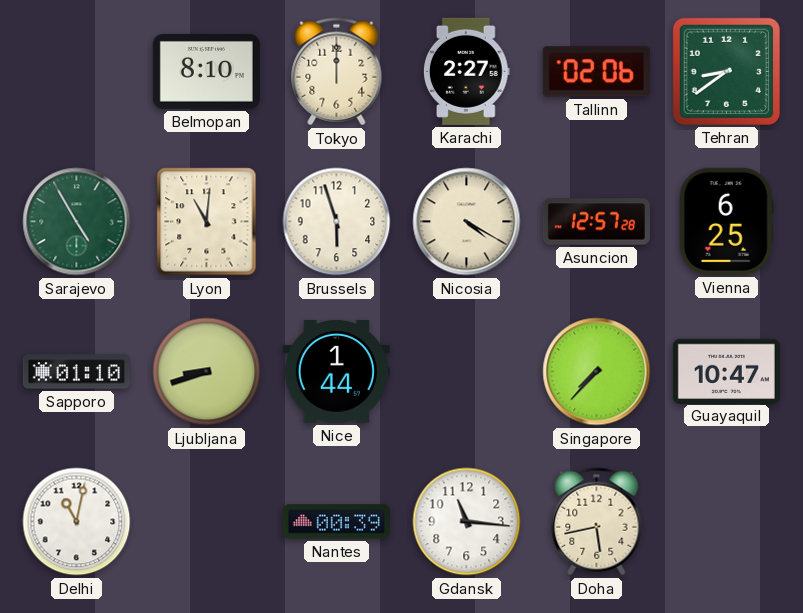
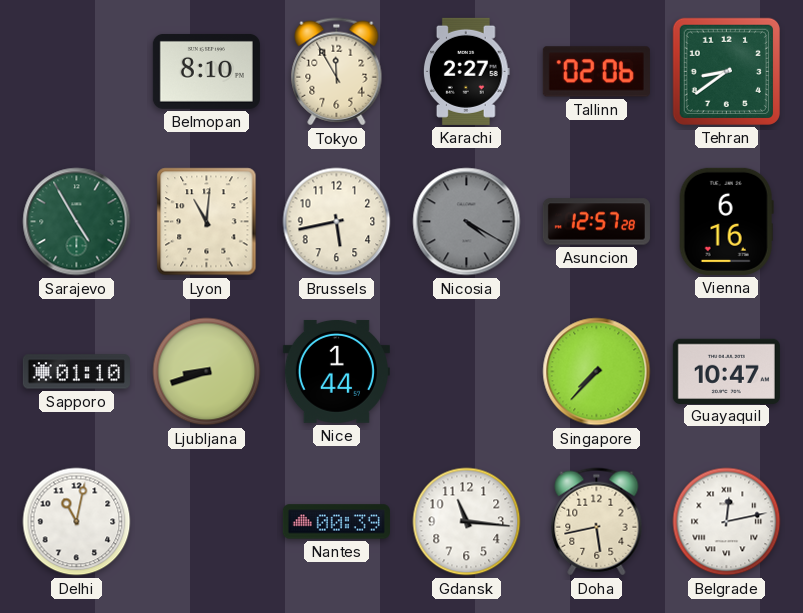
Tokyo: 12:00 -> 11:55 (337, 72)
Brussels: 5:57 -> 5:43 (337, 222)
Nicosia dial: cream -> grey (467, 222)
Vienna: 6:25 -> 6:16 (726, 221)
Belgrade: none -> 12:13 (727, 522)
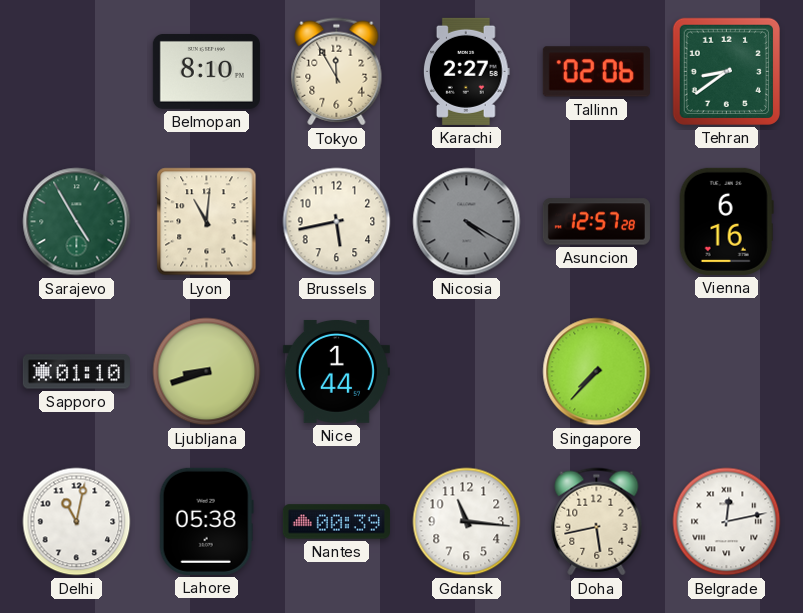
Guayaquil: 10:47 -> none (726, 371)
Lahore: none -> 05:38 (206, 521)
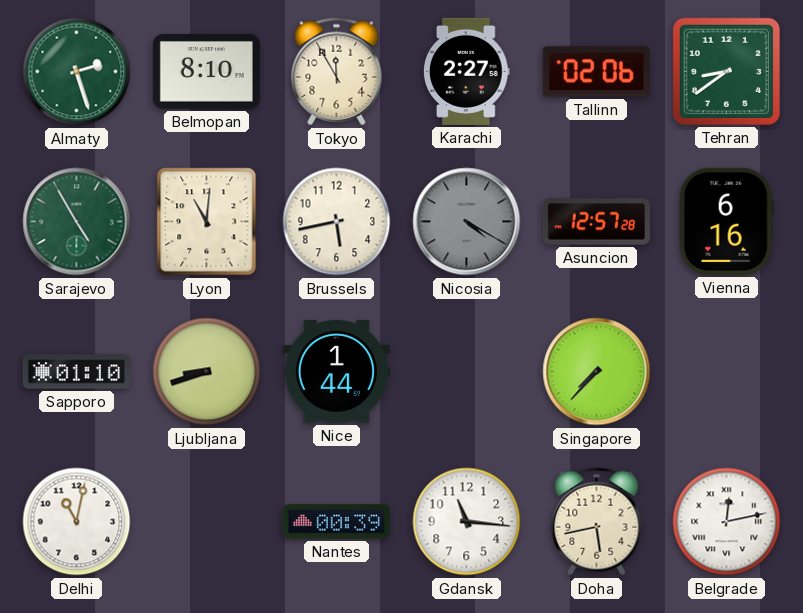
Almaty: none -> 2:27 (77, 72)
Lahore: 05:38 -> none (206, 521)
